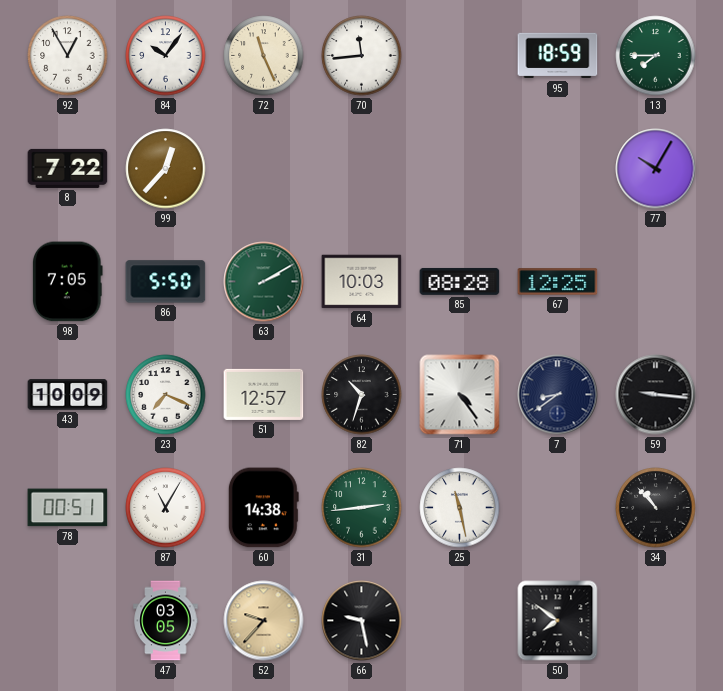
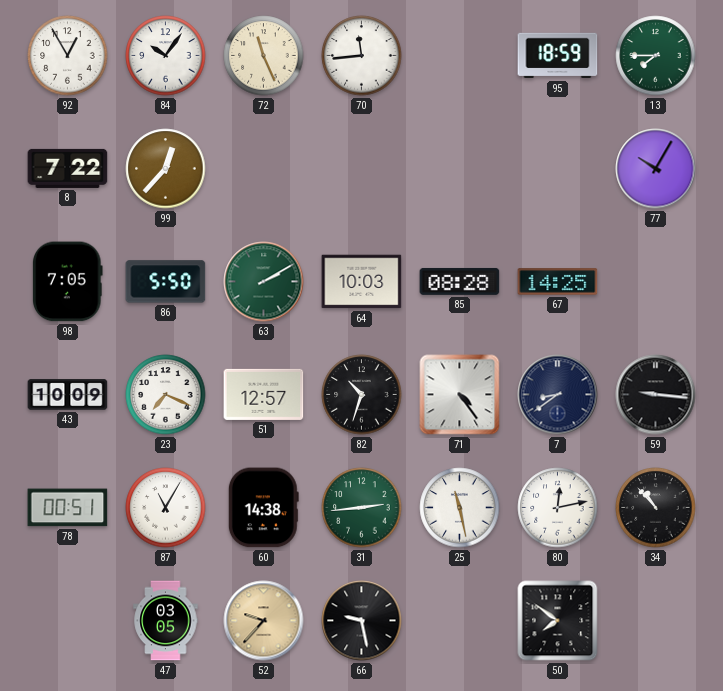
67: 12:25 -> 14:25 (558, 282)
80: none -> 12:13 (558, 508)
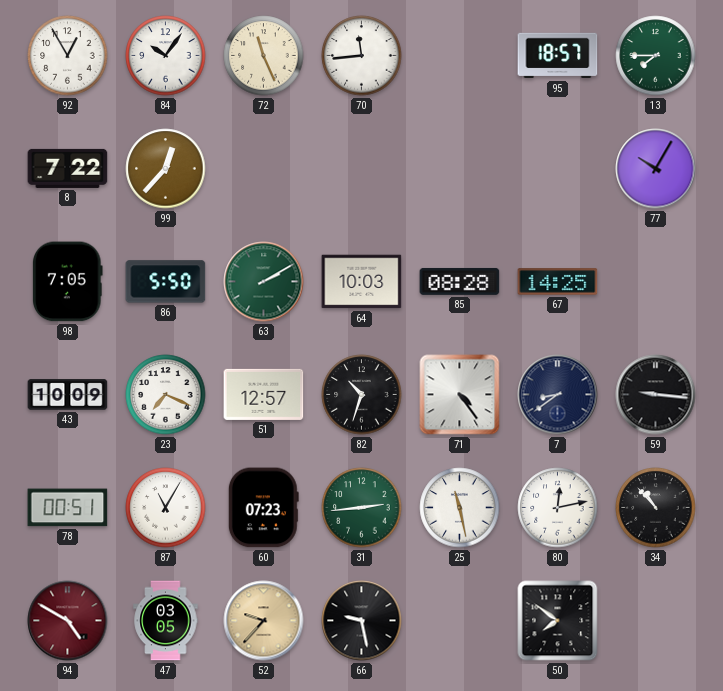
95: 18:59 -> 18:57 (558, 56)
60: 14:38 -> 07:23 (263, 508)
94: none -> 4:50 (68, 621)
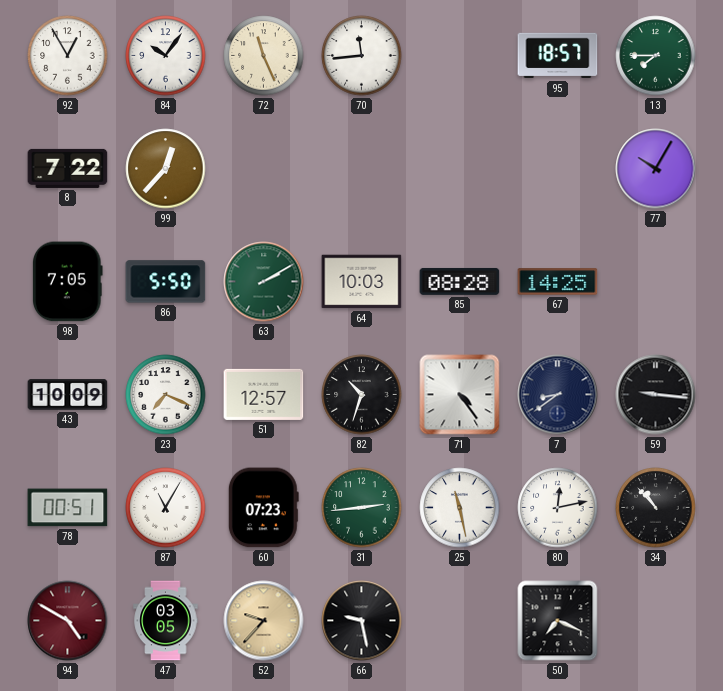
50: 7:51 -> 7:19 (558, 621)
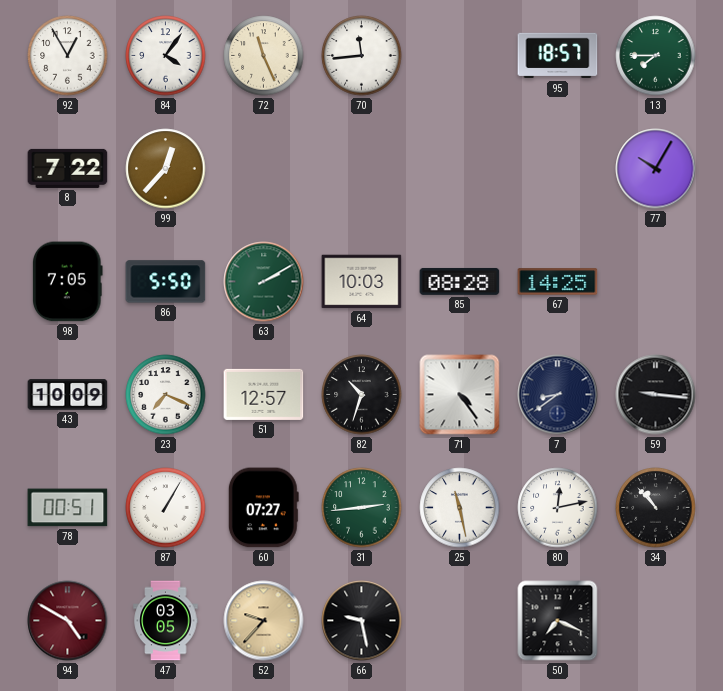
84: 10:06 -> 4:06 (166, 56)
87: 11:05 -> 1:05 (166, 508)
60: 07:23 -> 07:27 (263, 508)
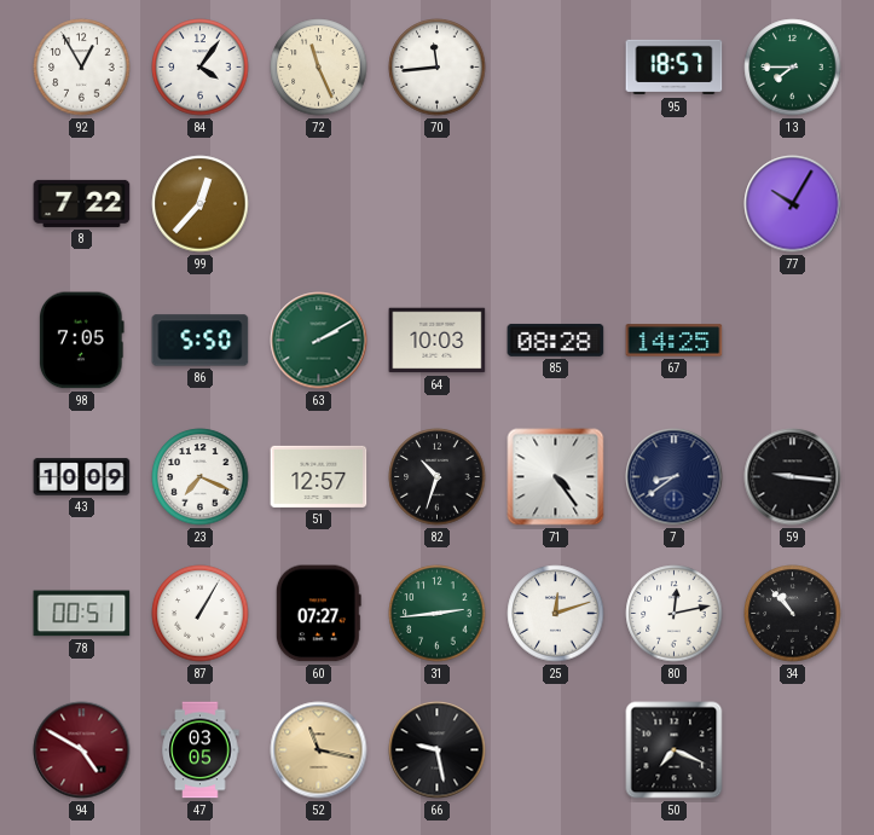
25: 11:28 -> 12:12 (556, 614)
52: 9:37 -> 11:17 (319, 750)
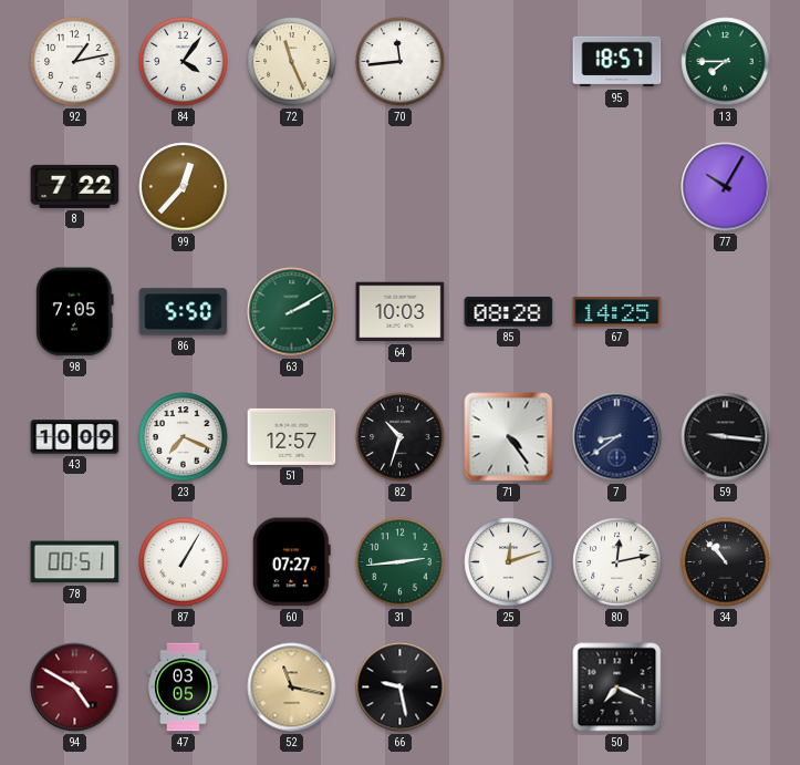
92: 12:55 -> 1:13 (75, 62)
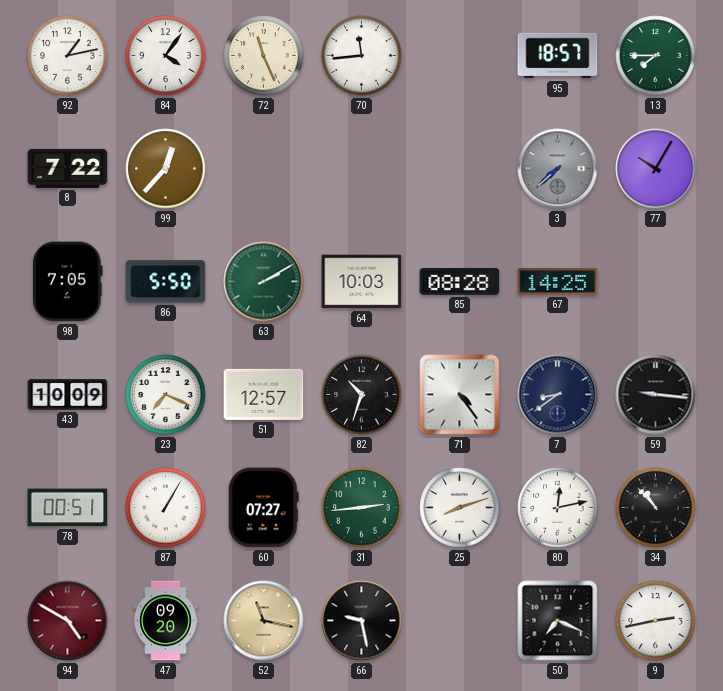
3: none -> 7:38 (558, 169)
25: 12:12 -> 8:12 (460, 508)
47: 03:05 -> 09:20 (166, 621)
9: none -> 2:43 (656, 621)
